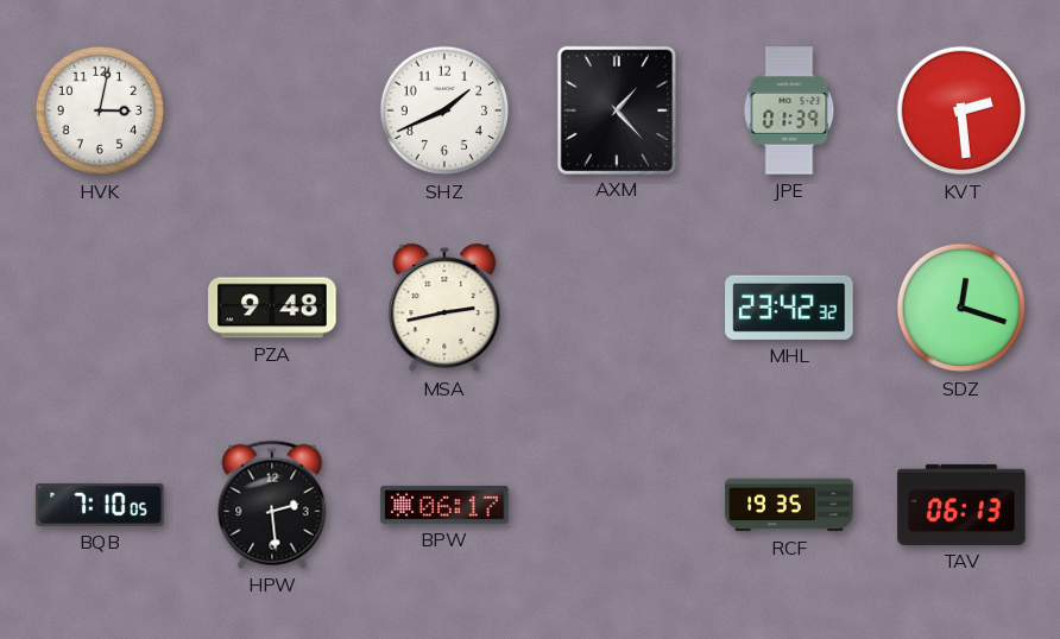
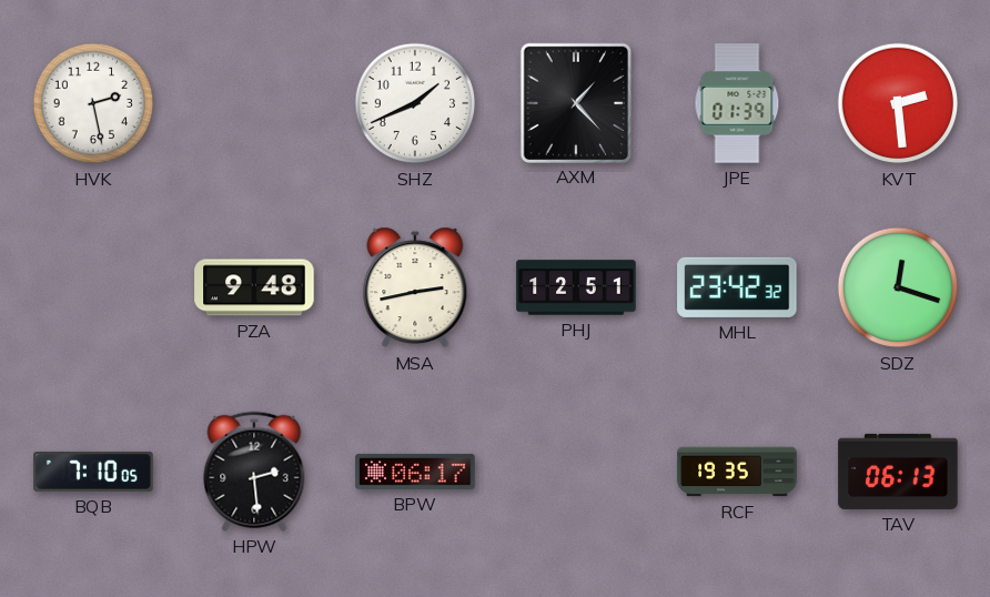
HVK: 3:02 -> 2:28 (93, 103)
PHJ: none -> 12:51 (576, 287)
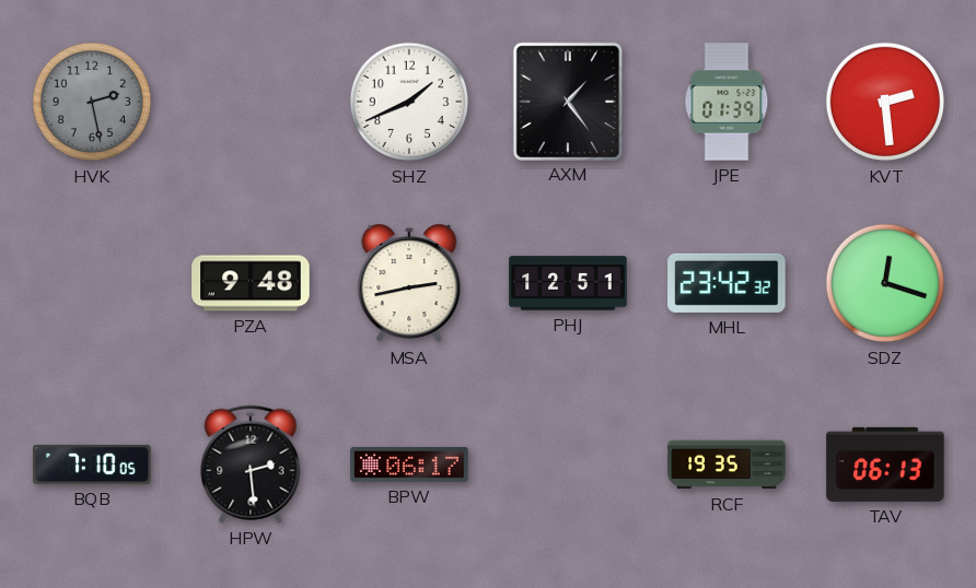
HVK dial: white -> grey (92, 102)
AXM: 1:23 -> 1:24 (567, 101)
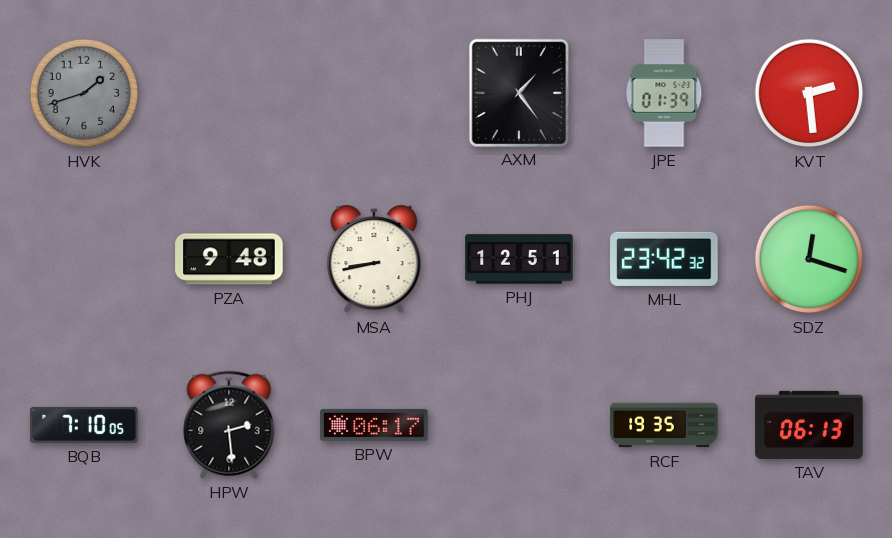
HVK: 2:28 -> 1:42 (84, 93)
SHZ: 1:41 -> none (409, 102)
MSA: 2:43 -> 8:43 (374, 259)
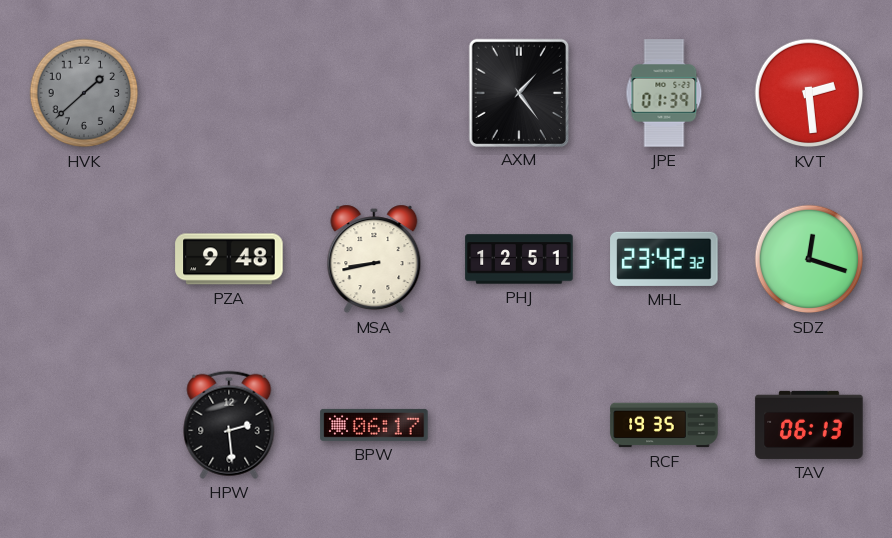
HVK: 1:42 -> 1:38 (84, 93)
BQB: 7:10 -> none (84, 425)
